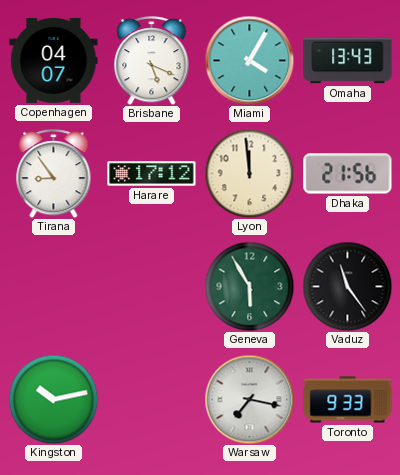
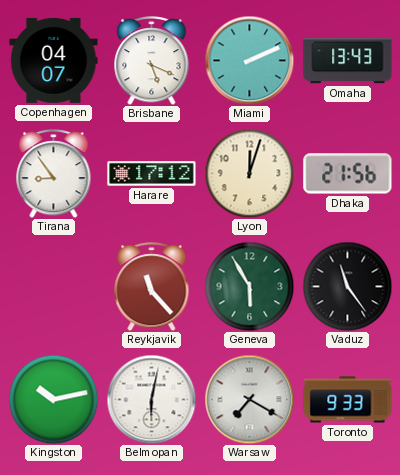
Miami: 4:05 -> 2:11 (249, 60)
Lyon: 11:59 -> 12:03 (249, 173)
Reykjavik: none -> 11:23 (152, 287)
Belmopan: none -> 6:02 (151, 399)
Warsaw: 7:17 -> 7:20 (249, 399)
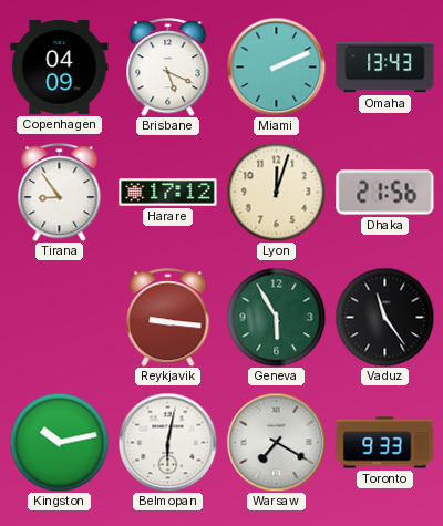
Copenhagen: 04:07 -> 04:09 (60, 66)
Reykjavik: 11:23 -> 9:16 (168, 318)
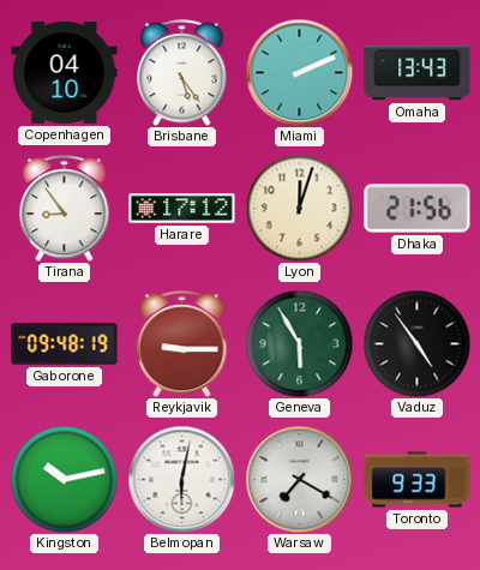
Copenhagen: 04:09 -> 04:10 (65, 72)
Brisbane: 5:19 -> 5:24 (182, 73)
Gaborone: none -> 09:48 (65, 344)
Reykjavik: 9:16 -> 9:15 (182, 344)
Vaduz: 11:24 -> 4:54 (416, 343)
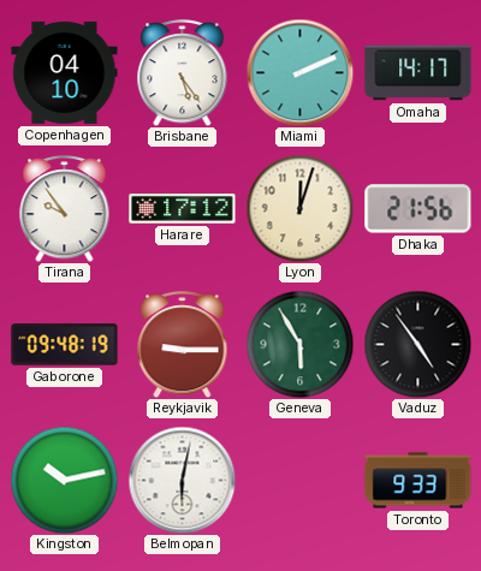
Omaha: 13:43 -> 14:17 (418, 73)
Tirana: 8:54 -> 9:54 (65, 209)
Warsaw: 7:20 -> none (299, 479)
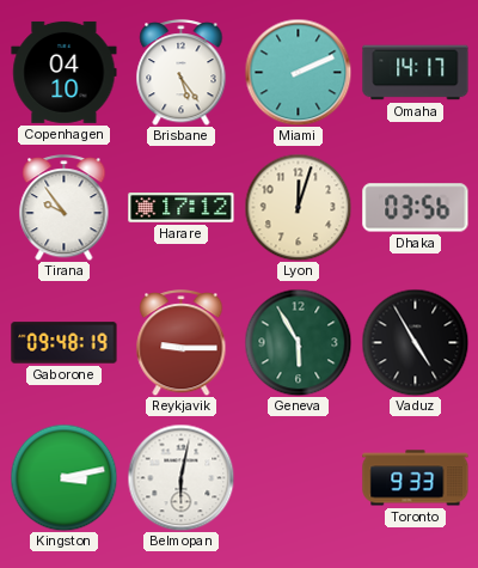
Dhaka: 21:56 -> 03:56 (416, 208)
Vaduz: 4:54 -> 4:55 (415, 342)
Kingston: 10:13 -> 3:13 (63, 477)
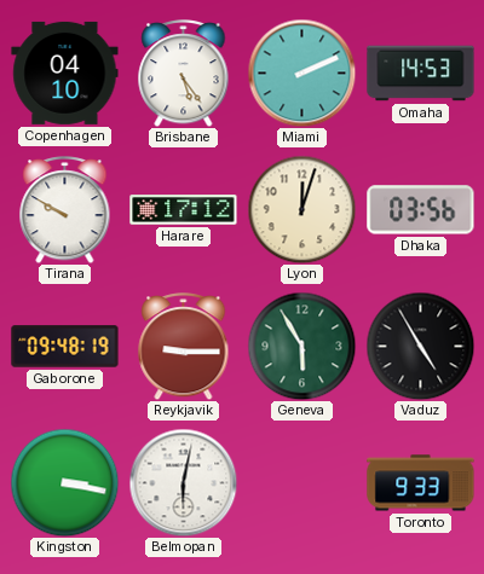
Omaha: 14:17 -> 14:53 (421, 74)
Tirana: 9:54 -> 9:50 (65, 210)
Kingston: 3:13 -> 3:17 (64, 482)
